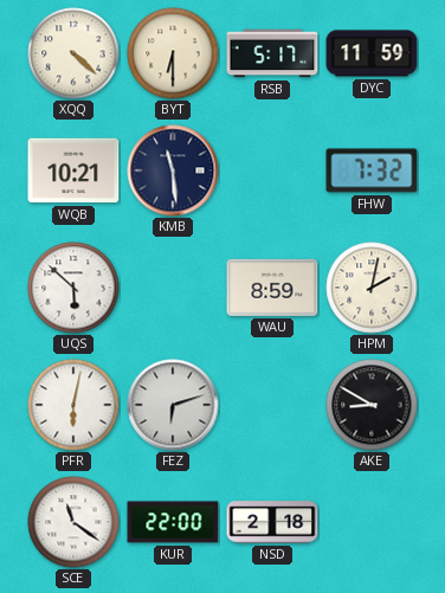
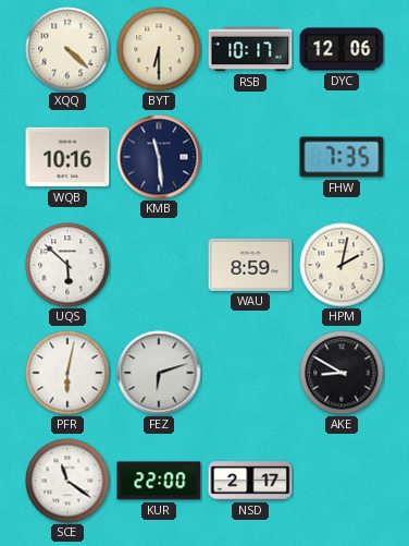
RSB: 5:17 -> 10:17 (250, 49)
DYC: 11:59 -> 12:06 (342, 49)
WQB: 10:21 -> 10:16 (67, 157)
FHW: 7:32 -> 7:35 (342, 157)
NSD: 2:18 -> 2:17 (250, 481)
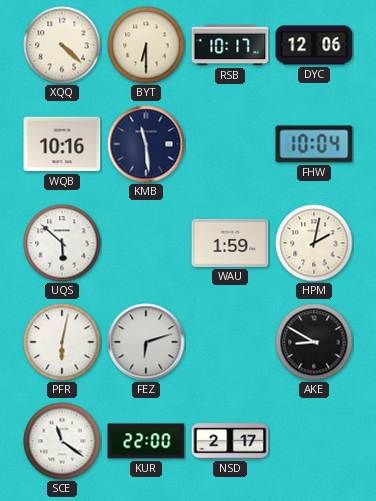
FHW: 7:35 -> 10:04 (314, 144)
WAU: 8:59 -> 1:59 (230, 243)
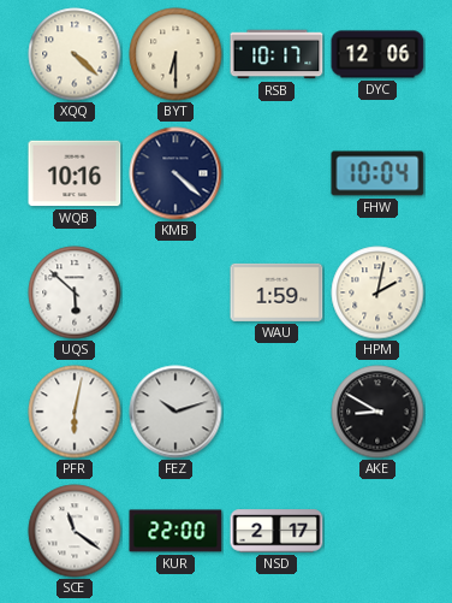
KMB: 11:29 -> 4:22 (176, 173)
FEZ: 6:12 -> 10:12 (176, 412)
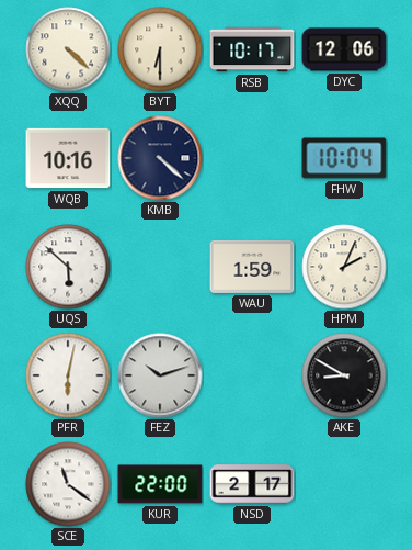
HPM: 2:02 -> 2:04 (344, 267)
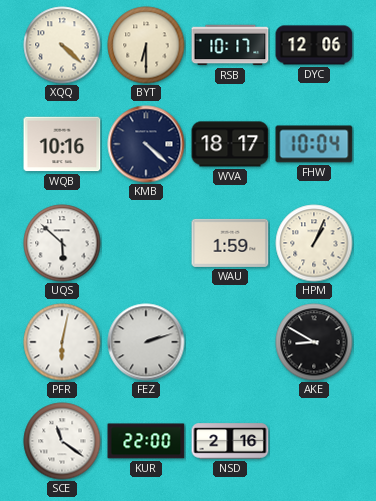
WVA: none -> 18:17 (230, 144)
HPM: 2:04 -> 1:04 (314, 243)
FEZ: 10:12 -> 2:12 (146, 342)
NSD: 2:17 -> 2:16 (230, 441)
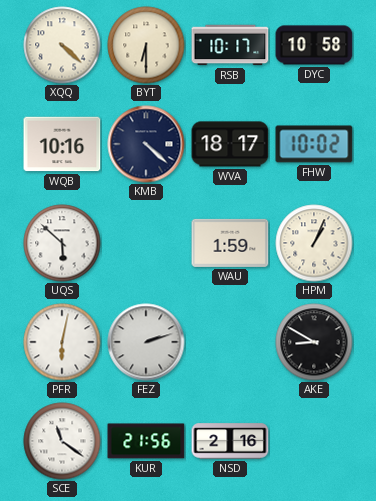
DYC: 12:06 -> 10:58 (314, 45)
FHW: 10:04 -> 10:02 (314, 144)
KUR: 22:00 -> 21:56 (146, 441)
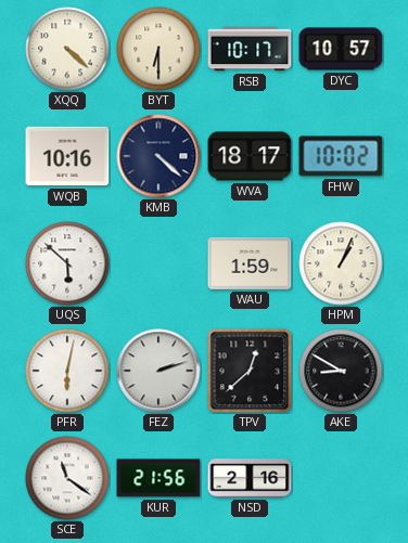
DYC: 10:58 -> 10:57 (341, 49)
TPV: none -> 12:38 (250, 371)
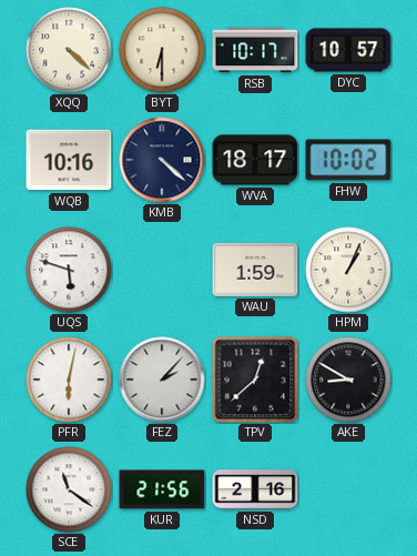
UQS: 5:52 -> 5:48 (69, 270)
FEZ: 2:12 -> 2:07 (162, 380)
